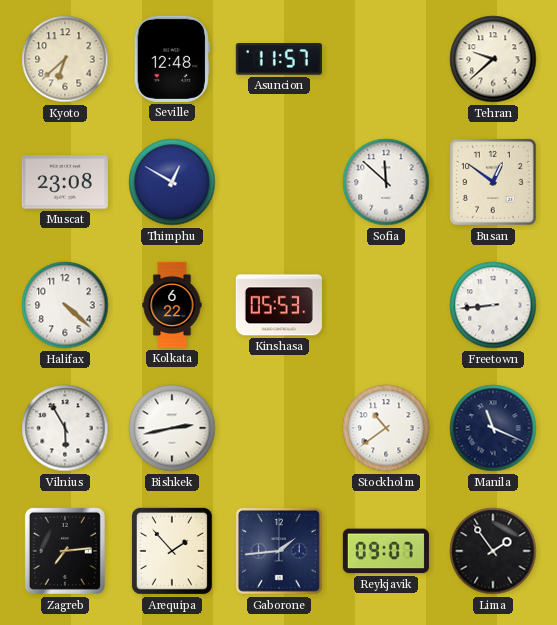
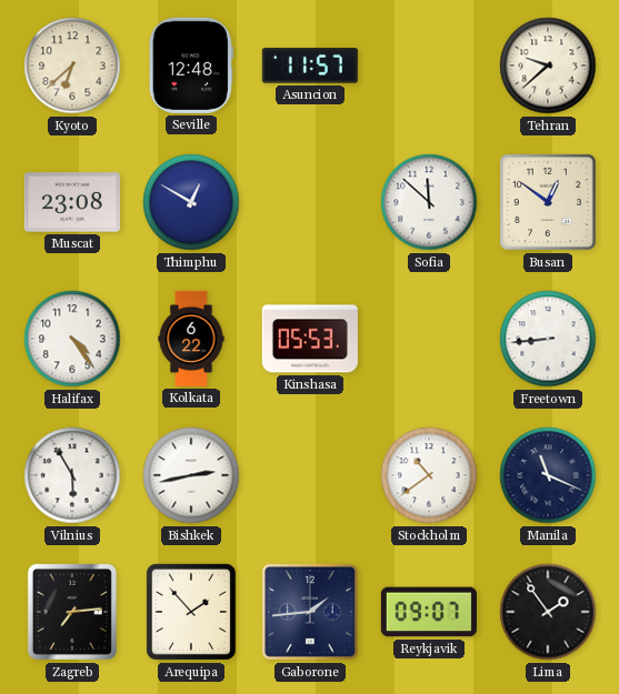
Halifax: 4:22 -> 4:24 (72, 339)
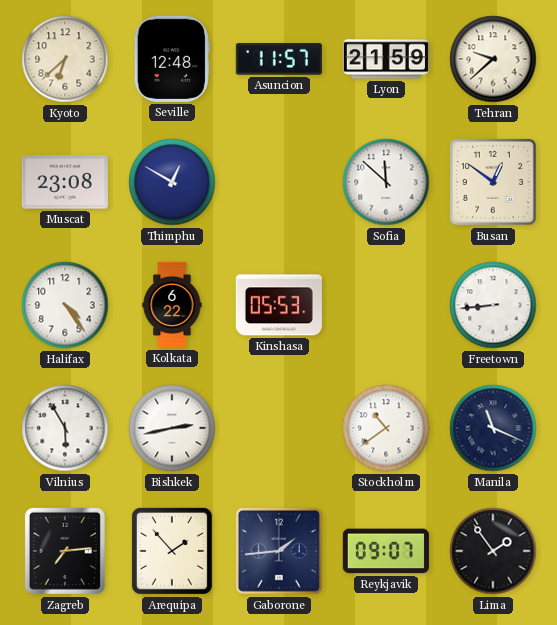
Lyon: none -> 21:59 (386, 59)
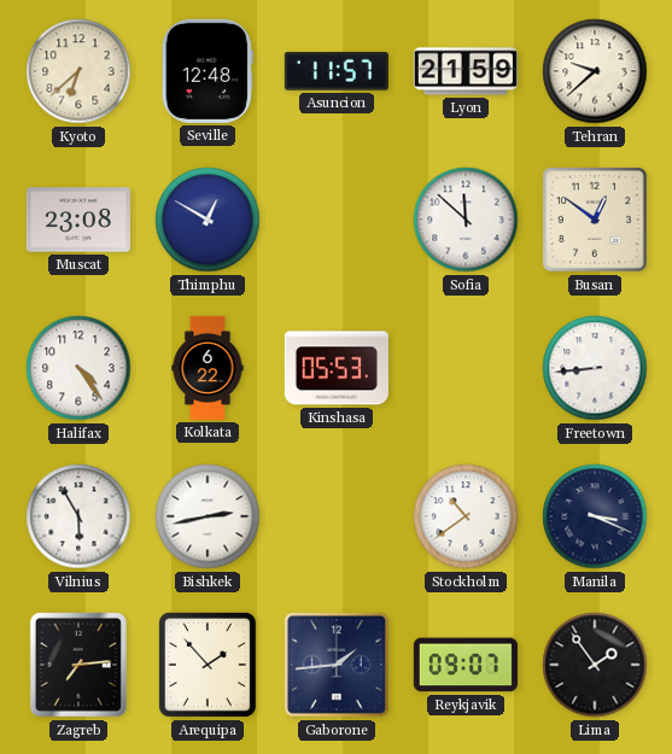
Manila: 11:19 -> 3:19 (595, 516)
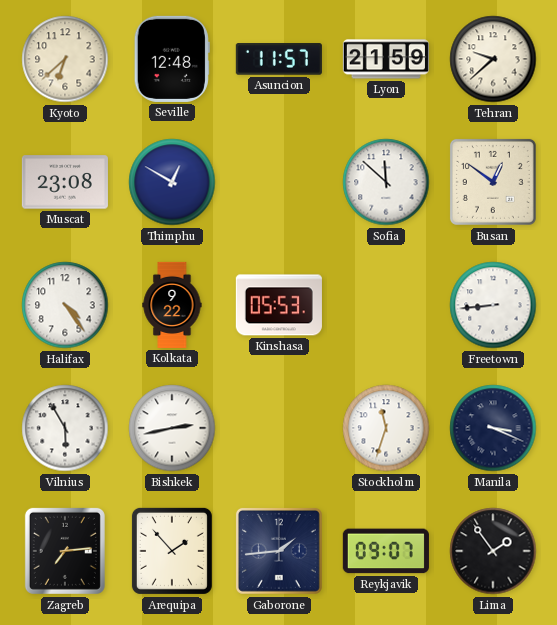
Kolkata: 6:22 -> 9:22 (172, 305)
Stockholm: 10:39 -> 11:33 (386, 428)
